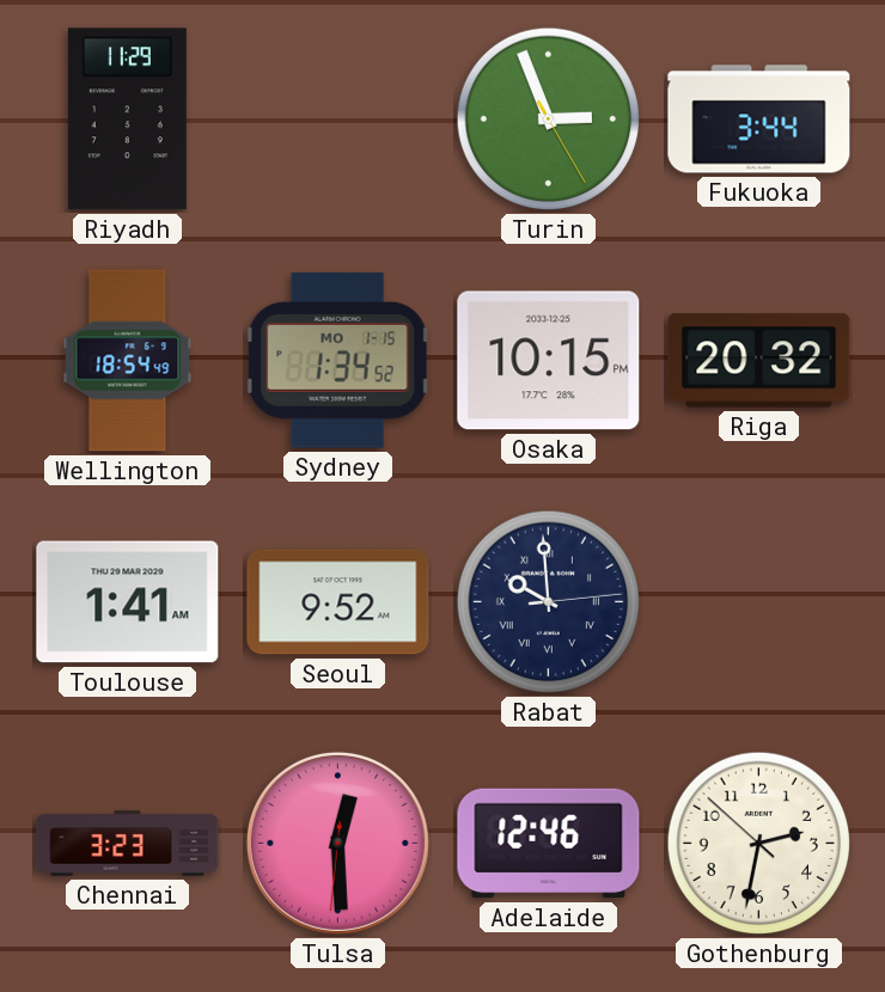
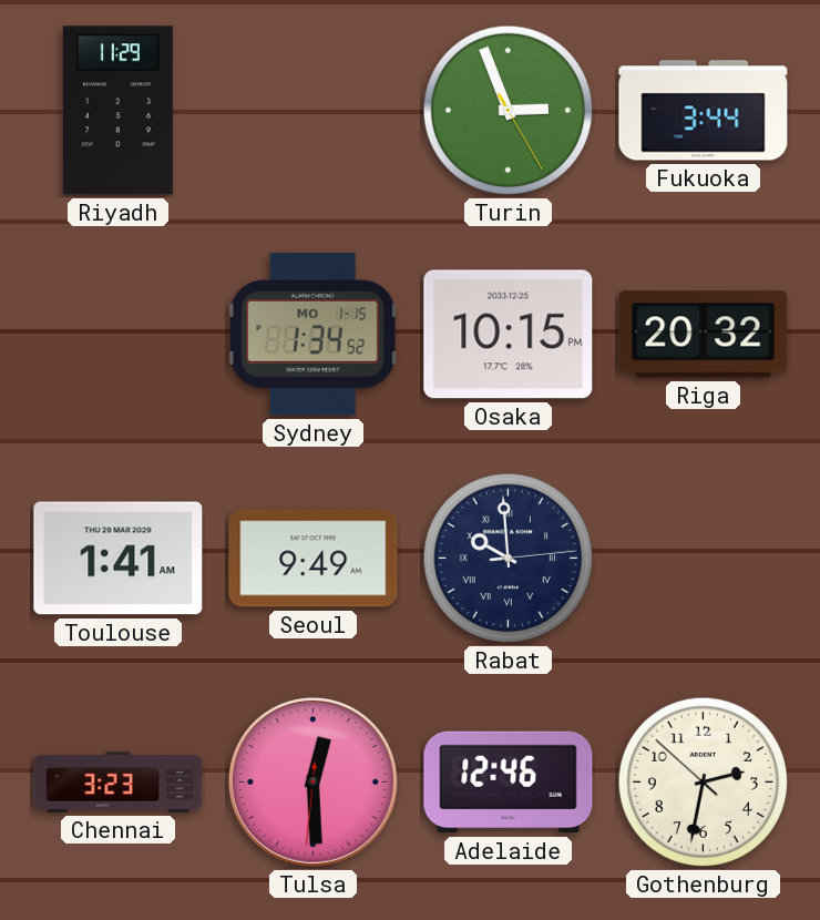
Wellington: 18:54 -> none (128, 361)
Seoul: 9:52 -> 9:49 (314, 559)
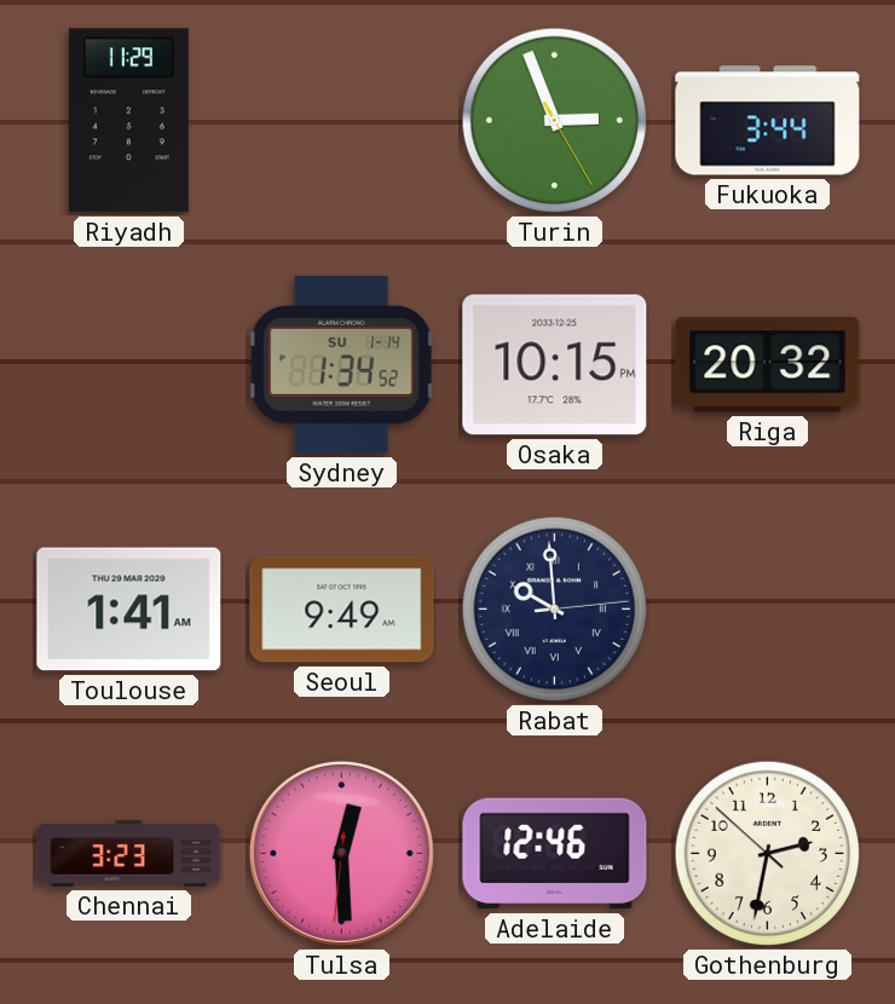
Sydney date: MO 1-15 -> SU 1-14 (341, 364)
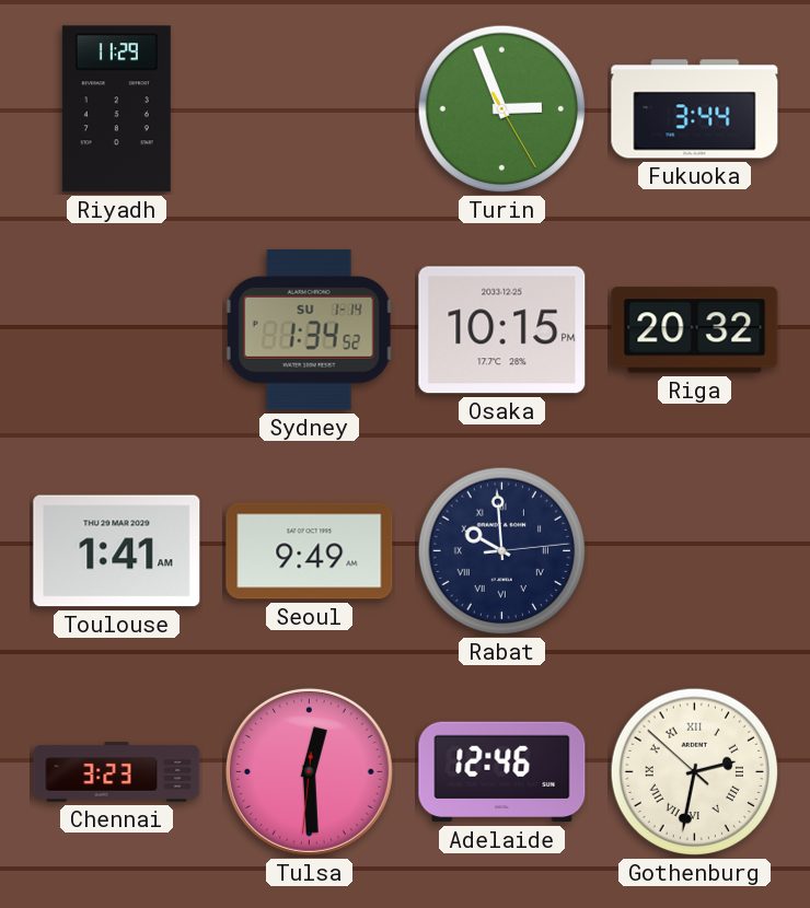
Gothenburg numerals: Arabic -> Roman (695, 772)
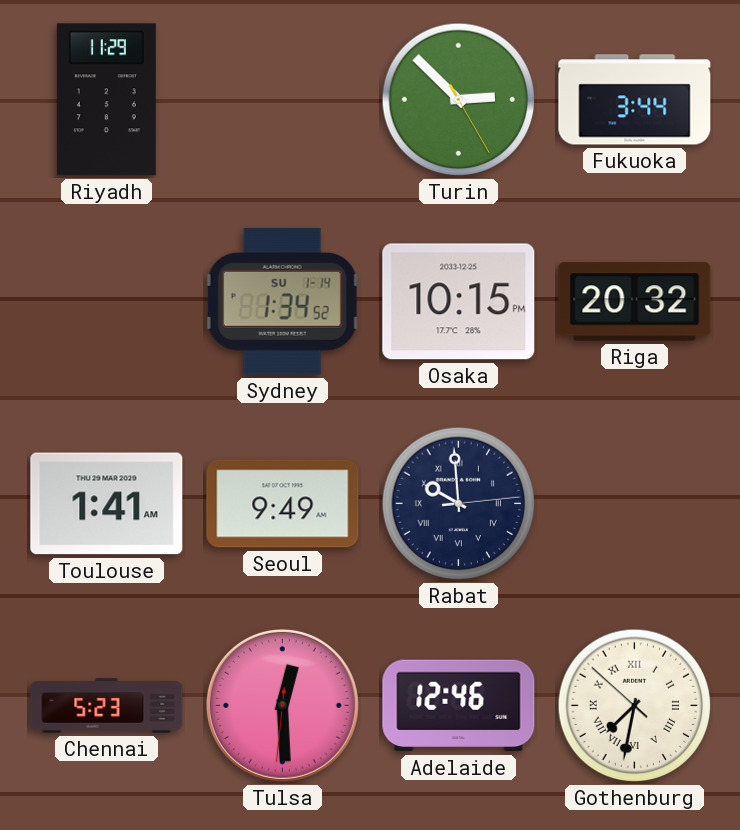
Turin: 2:56 -> 2:52 (459, 100)
Chennai: 3:23 -> 5:23 (107, 706)
Gothenburg: 2:31 -> 7:31 (635, 706)
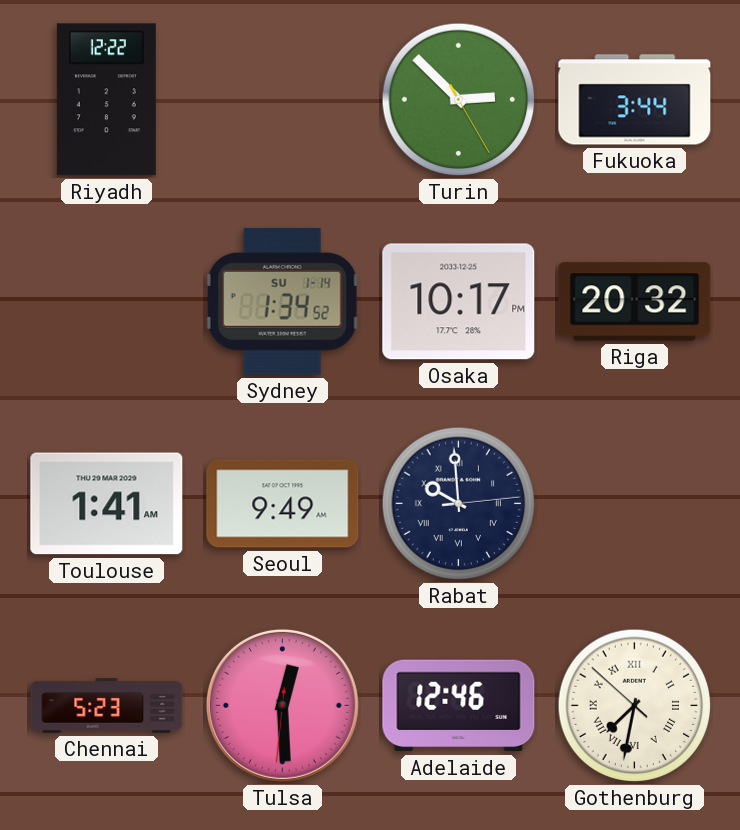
Riyadh: 11:29 -> 12:22 (106, 100)
Osaka: 10:15 -> 10:17 (459, 302)
